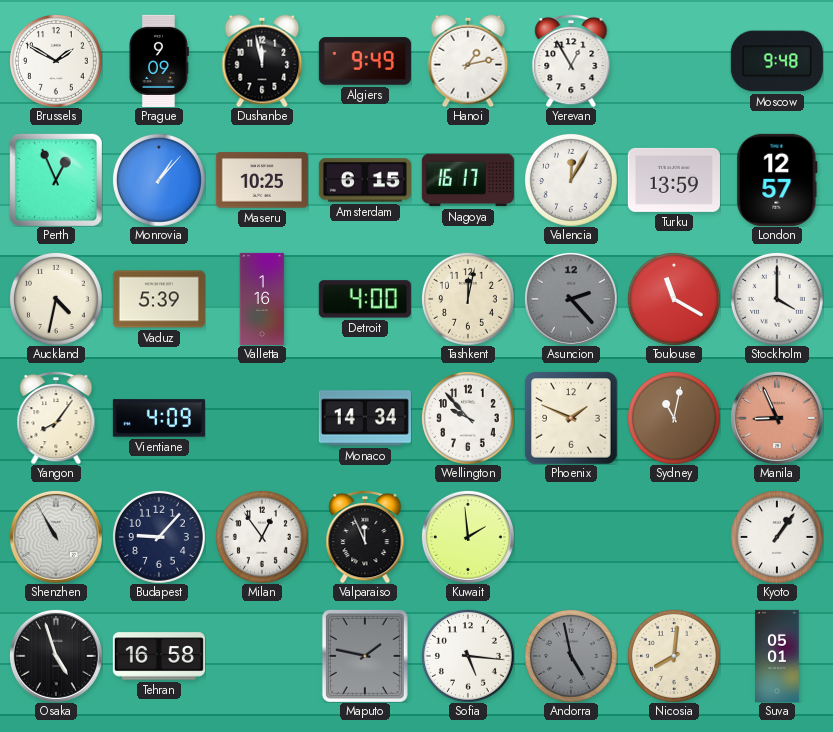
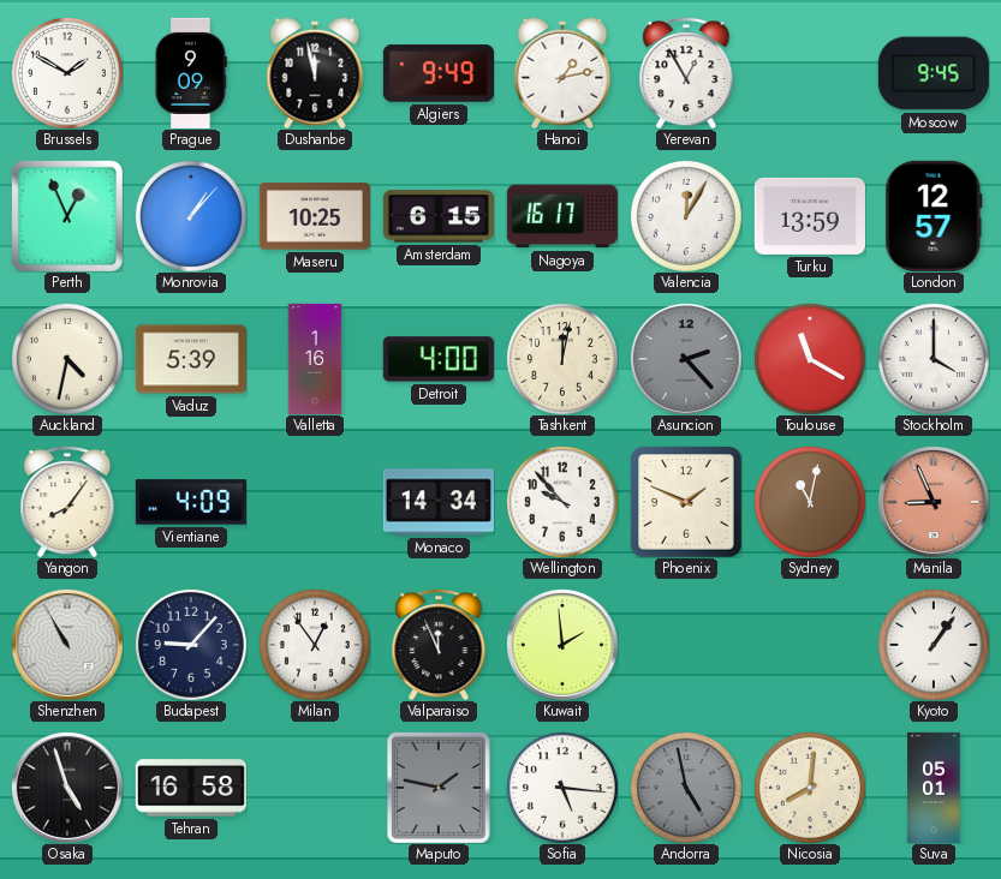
Moscow: 9:48 -> 9:45 (934, 73)
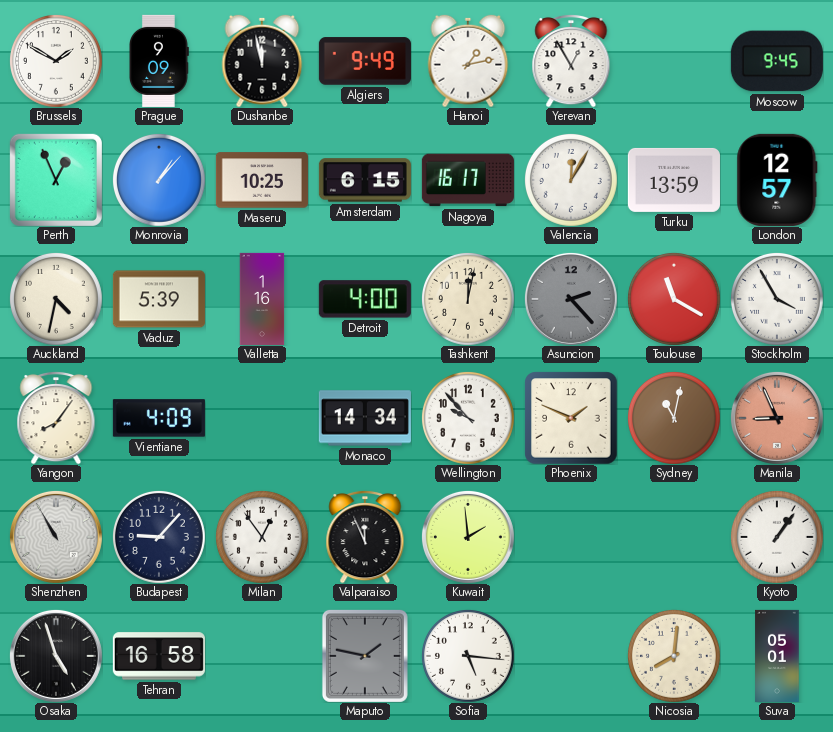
Stockholm: 4:00 -> 3:55 (777, 299)
Andorra: 4:58 -> none (686, 788)
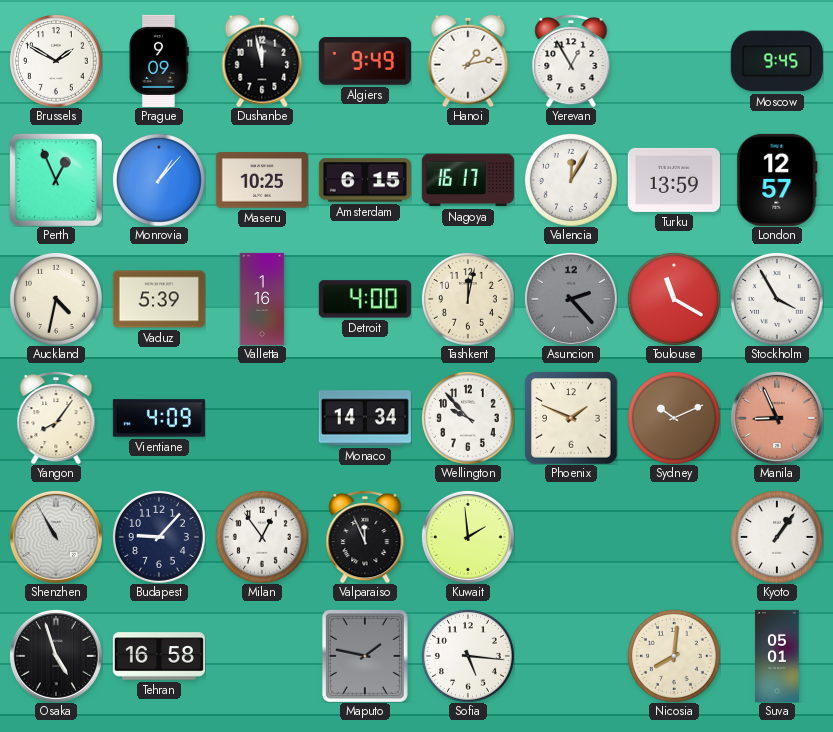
Sydney: 11:02 -> 10:11 (674, 418)
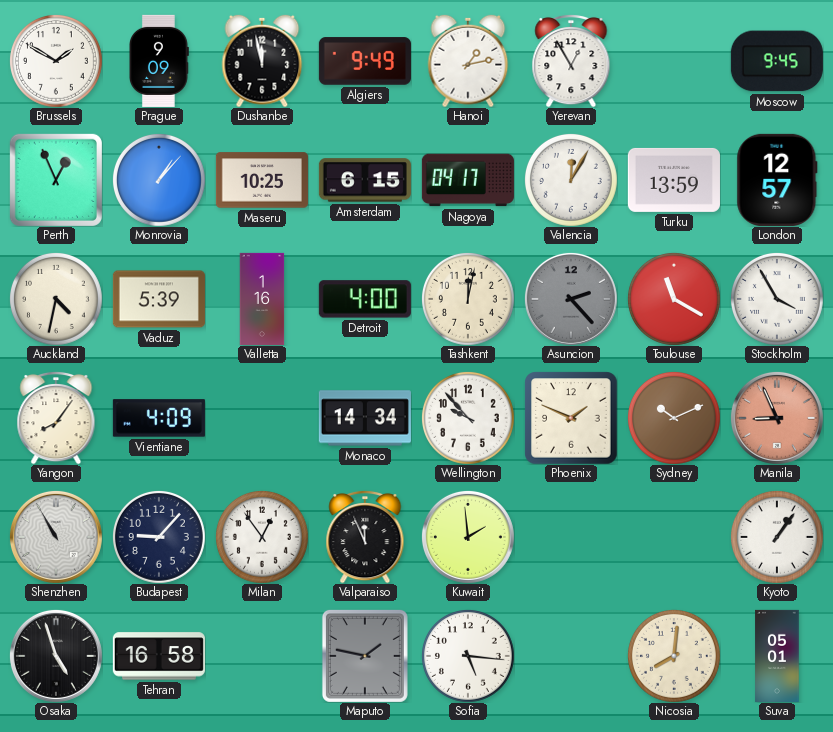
Nagoya: 16:17 -> 04:17 (468, 180)
